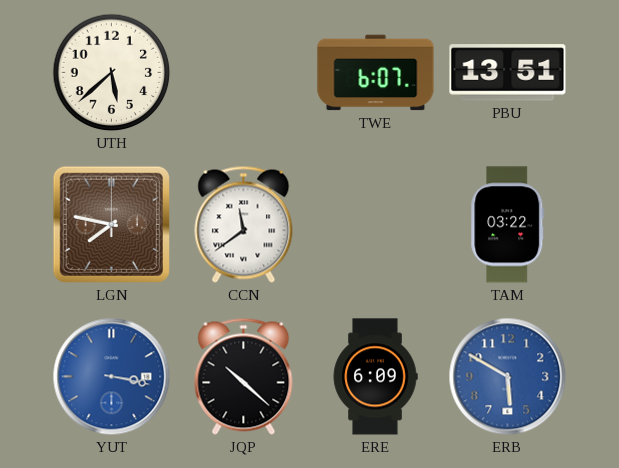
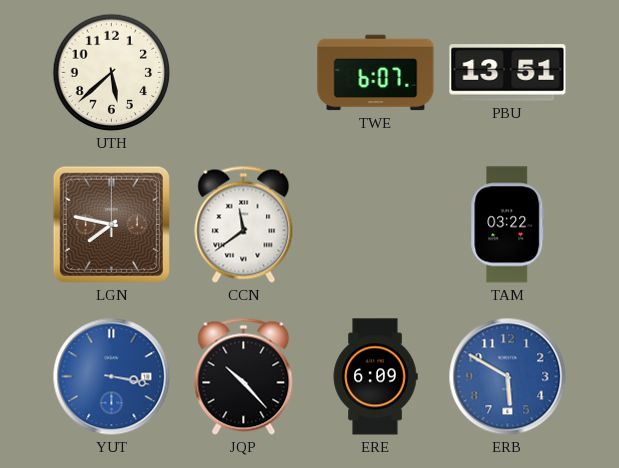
JQP: 10:22 -> 10:23 (244, 376)
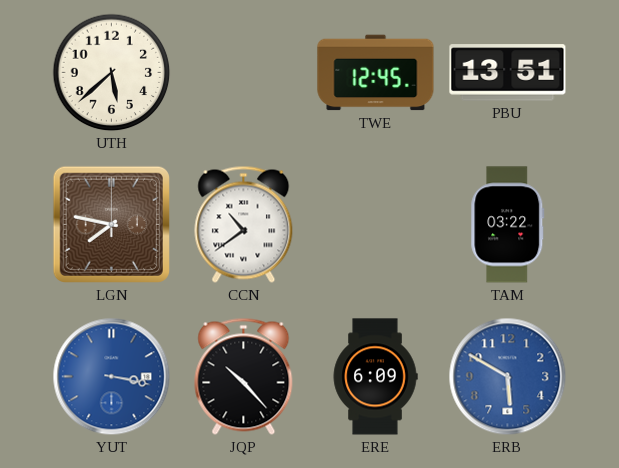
TWE: 6:07 -> 12:45 (376, 73)
CCN: 11:39 -> 10:39 (244, 224)
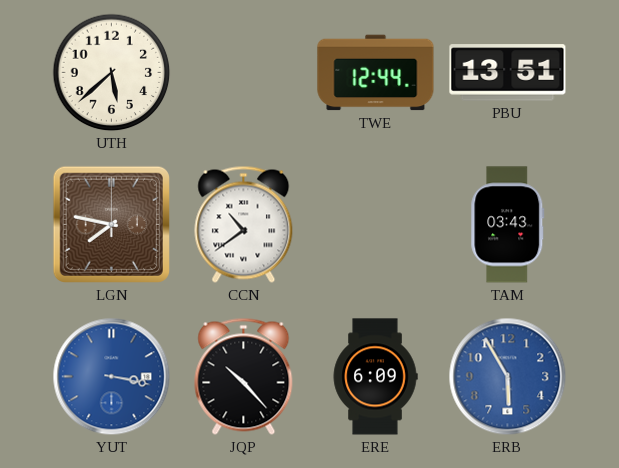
TWE: 12:45 -> 12:44 (376, 73)
TAM: 03:22 -> 03:43 (508, 225)
ERB: 5:50 -> 5:55 (508, 377)
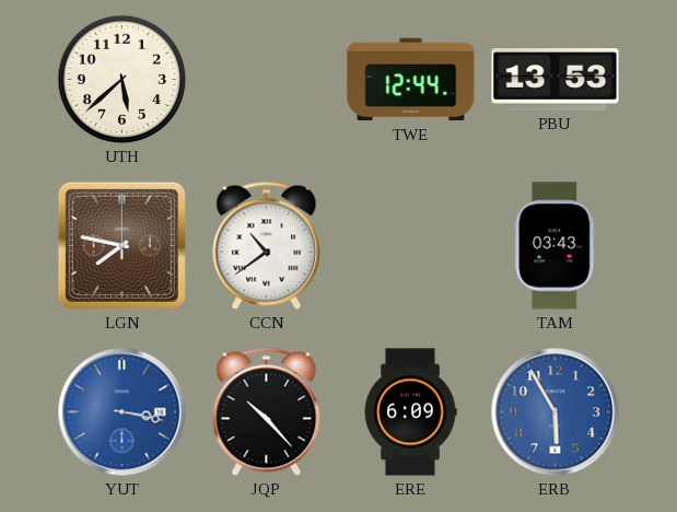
PBU: 13:51 -> 13:53 (556, 80)
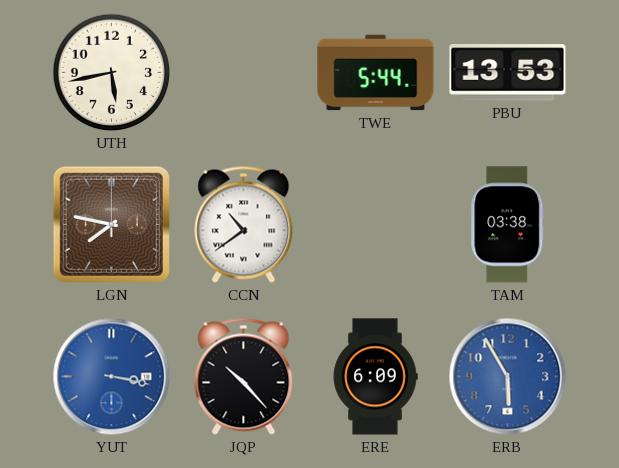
UTH: 5:38 -> 5:43 (112, 73)
TWE: 12:44 -> 5:44 (376, 73)
TAM: 03:43 -> 03:38 (508, 225)
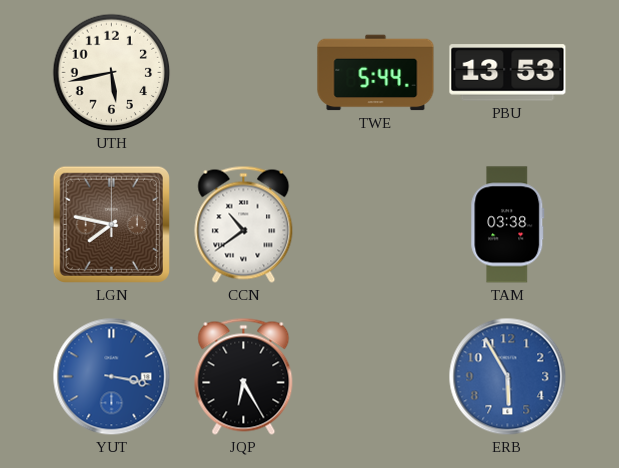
JQP: 10:23 -> 6:25 (244, 376)
ERE: 6:09 -> none (375, 377)
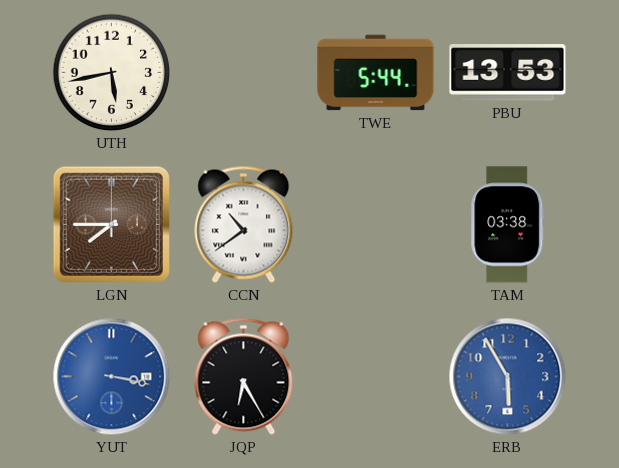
LGN: 7:47 -> 7:45 (111, 224)
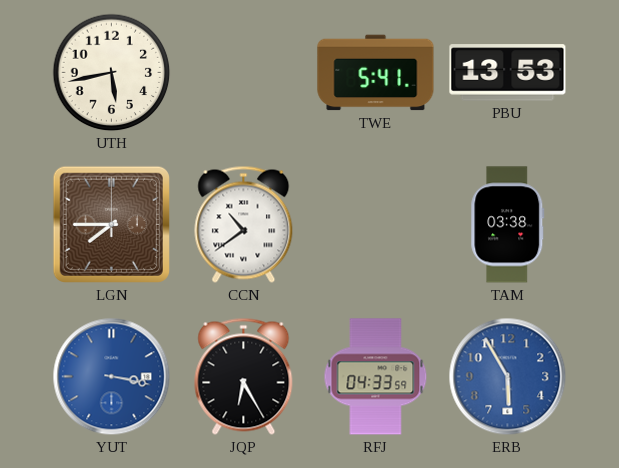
TWE: 5:44 -> 5:41 (376, 73)
RFJ: none -> 04:33 (376, 377)
